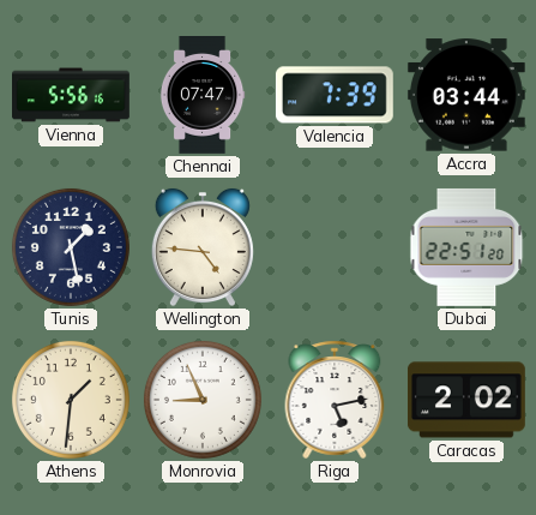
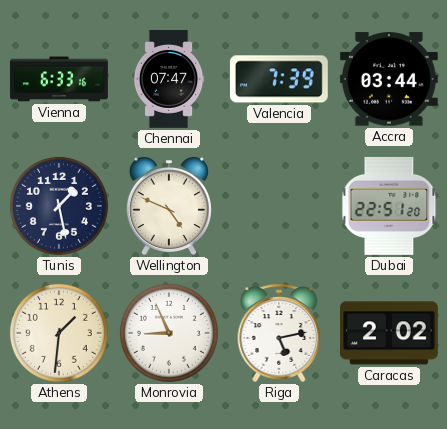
Vienna: 5:56 -> 6:33 (60, 79)
Wellington: 4:46 -> 4:49 (169, 206)
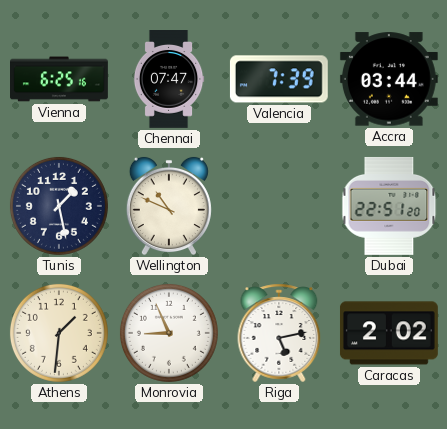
Vienna: 6:33 -> 6:25 (60, 79)
Wellington: 4:49 -> 10:49 (169, 206)
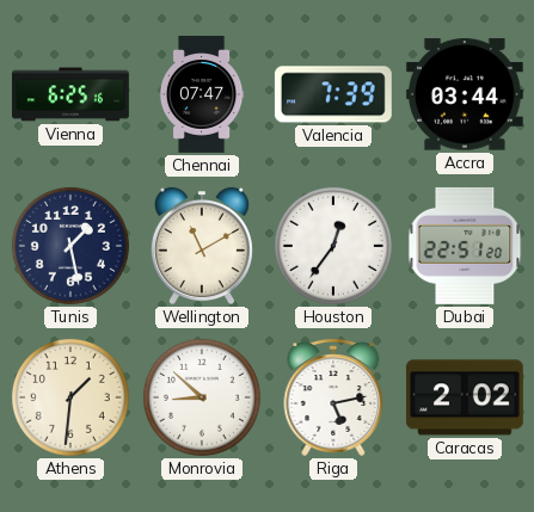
Wellington: 10:49 -> 11:10 (202, 246)
Houston: none -> 12:36 (333, 246)
Monrovia: 8:56 -> 8:52 (202, 397)
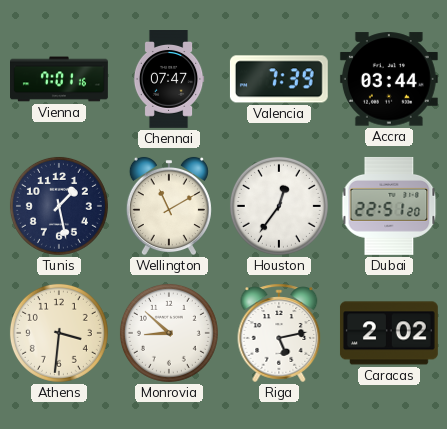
Vienna: 6:25 -> 7:01 (60, 79)
Athens: 1:31 -> 3:31 (59, 333)
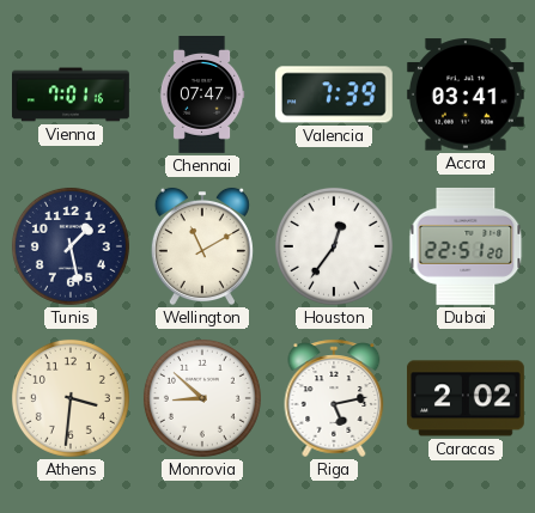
Accra: 03:44 -> 03:41 (466, 94)
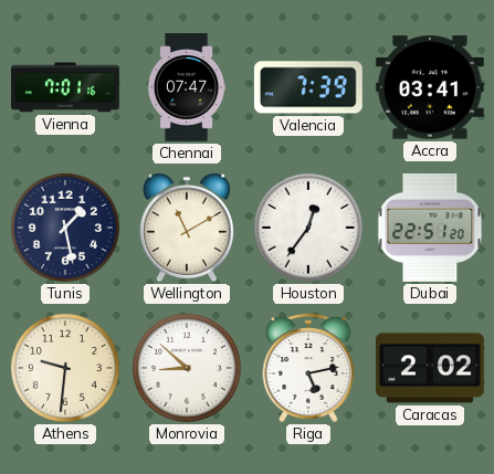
Athens: 3:31 -> 9:31 (65, 368)
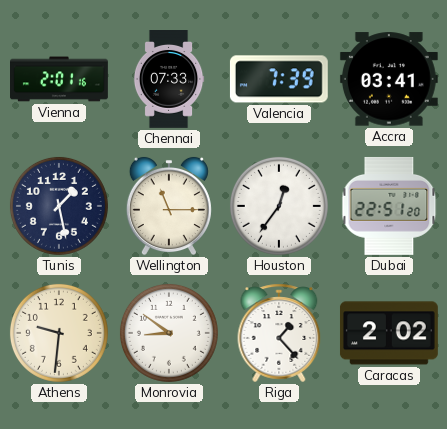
Vienna: 7:01 -> 2:01 (60, 79)
Chennai: 07:47 -> 07:33 (169, 80)
Wellington: 11:10 -> 11:15 (169, 206)
Monrovia: 8:52 -> 8:51 (169, 333)
Riga: 5:13 -> 1:23 (279, 333)
